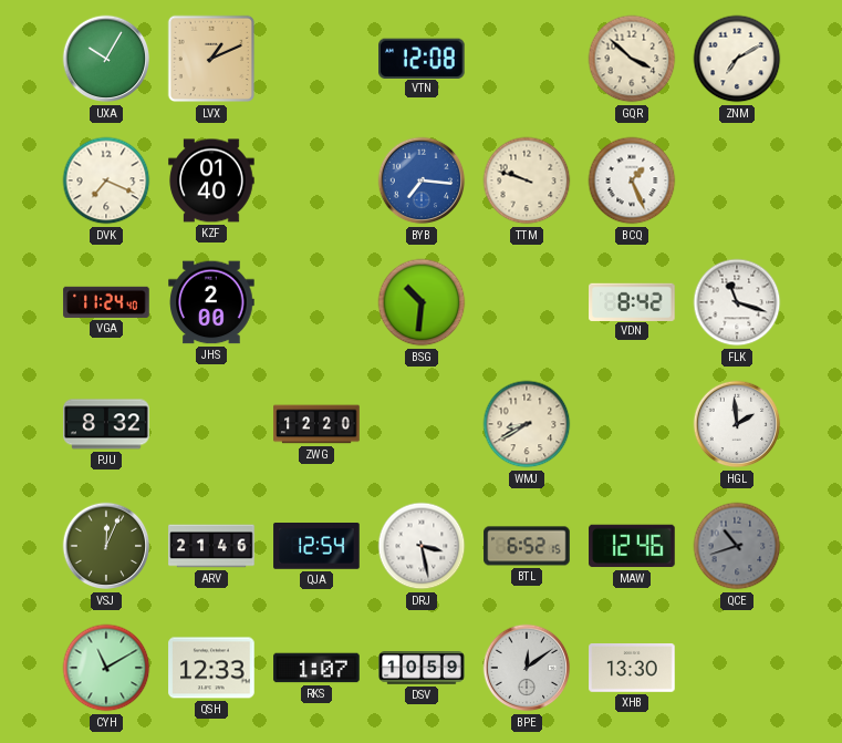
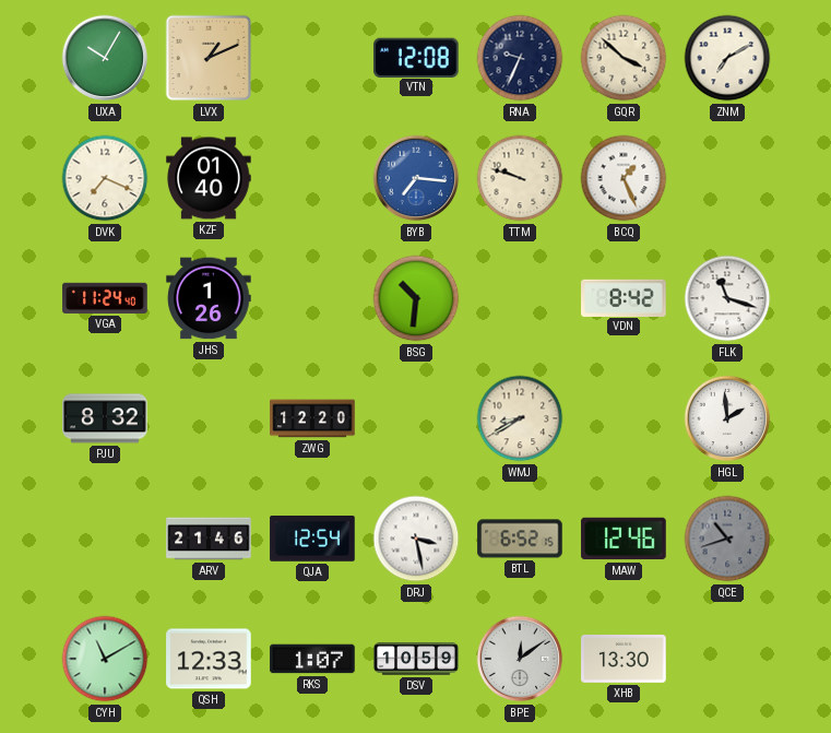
RNA: none -> 9:34 (520, 58)
JHS: 2:00 -> 1:26 (209, 298)
VSJ: 12:04 -> none (106, 546)
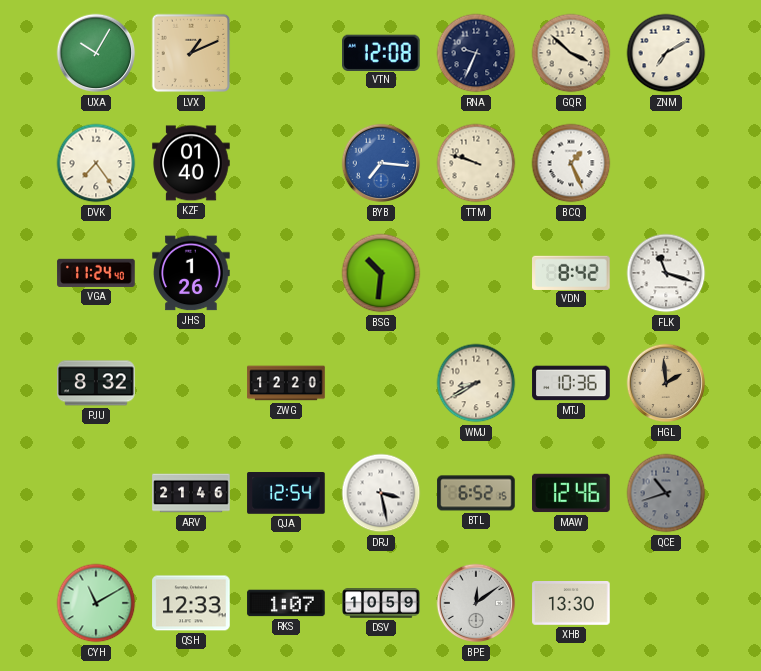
DVK: 7:19 -> 7:24 (96, 163)
MTJ: none -> 10:36 (571, 383)
HGL dial: white -> champagne (666, 383)
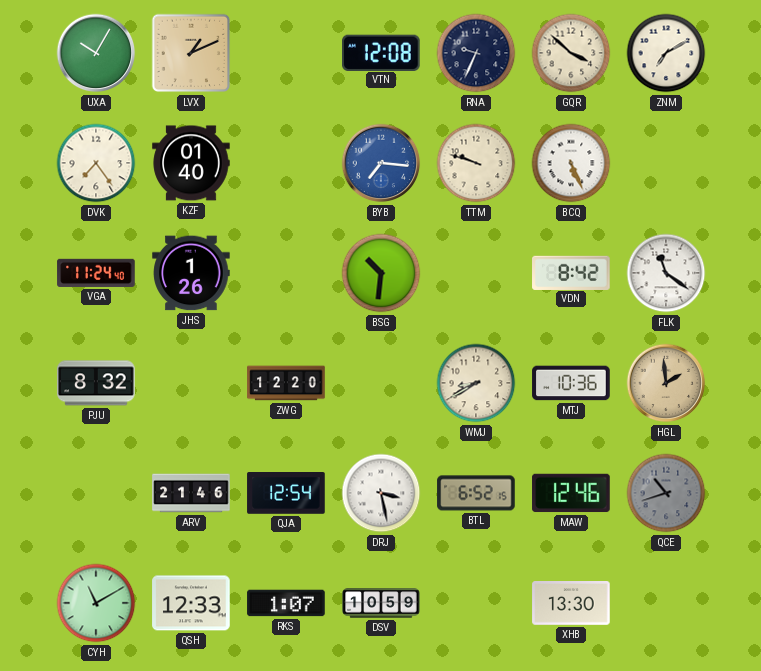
BCQ: 1:26 -> 5:26 (571, 163)
FLK: 11:18 -> 11:21 (666, 273)
BPE: 12:09 -> none (476, 603)
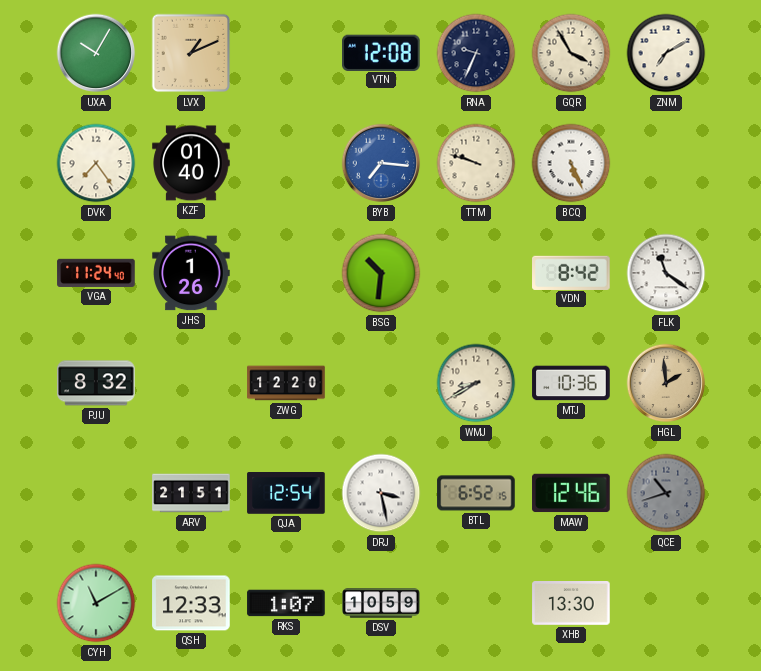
GQR: 3:52 -> 3:55 (571, 53)
ARV: 21:46 -> 21:51 (191, 493)
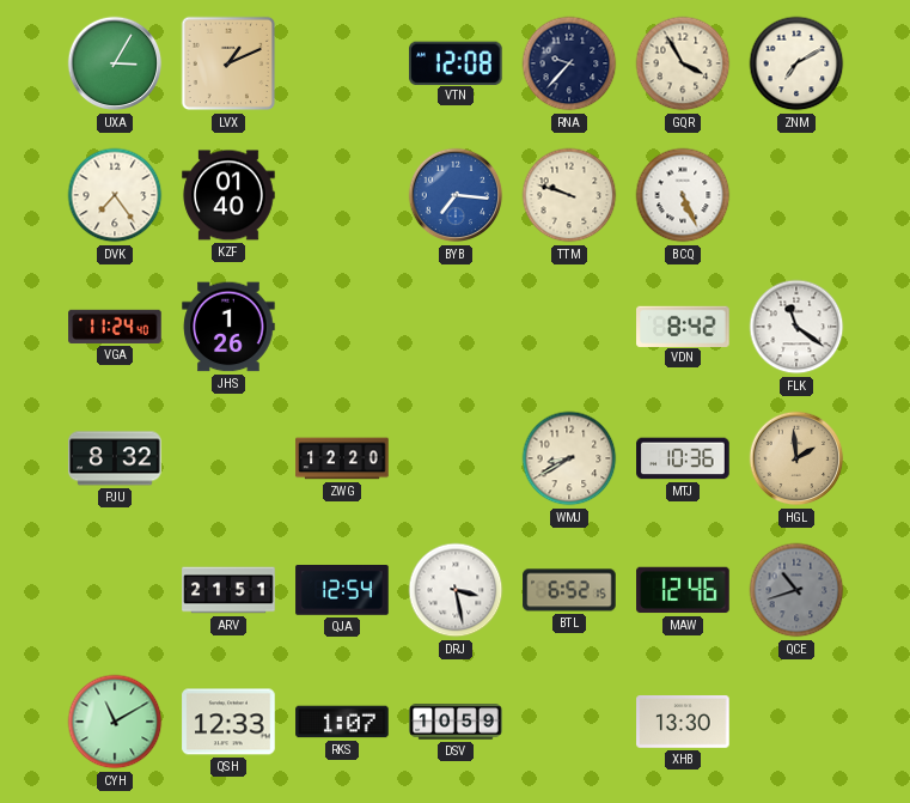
UXA: 10:05 -> 3:05 (115, 63)
RNA: 9:34 -> 9:37 (569, 63)
BSG: 10:31 -> none (381, 273)
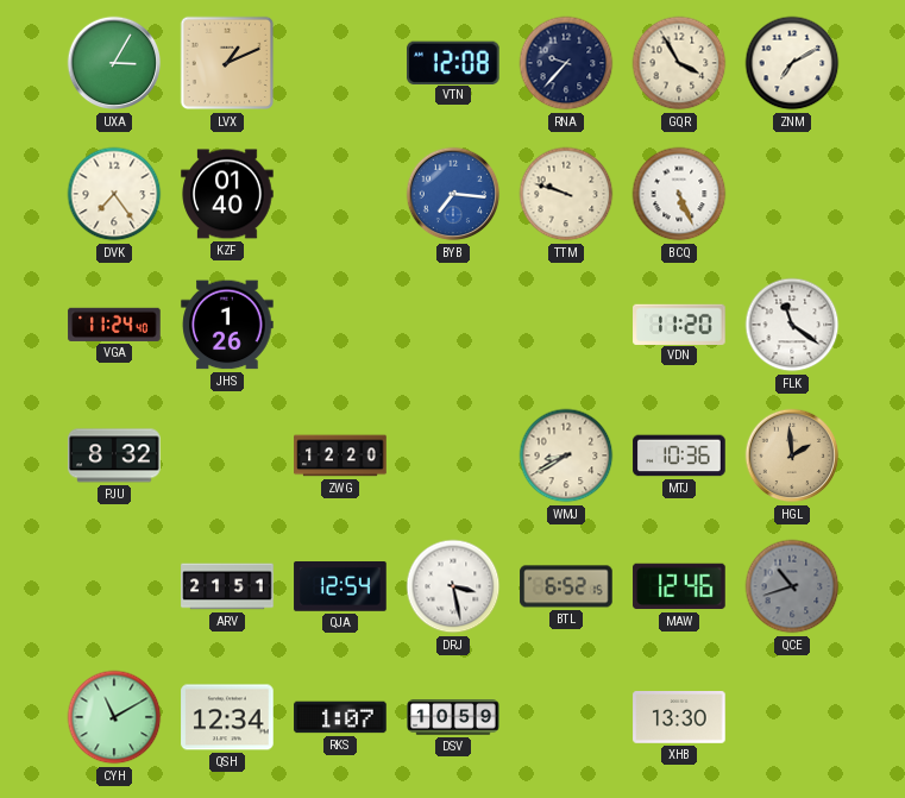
VDN: 8:42 -> 11:20 (679, 323)
QSH: 12:33 -> 12:34 (227, 717)
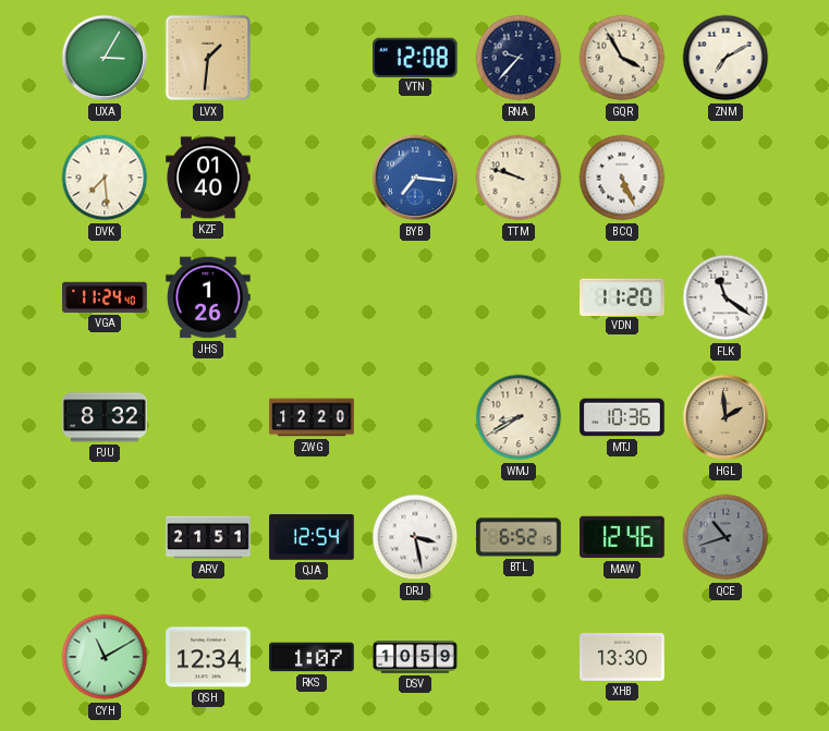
LVX: 1:11 -> 1:31 (208, 58)
DVK: 7:24 -> 7:29 (105, 178)
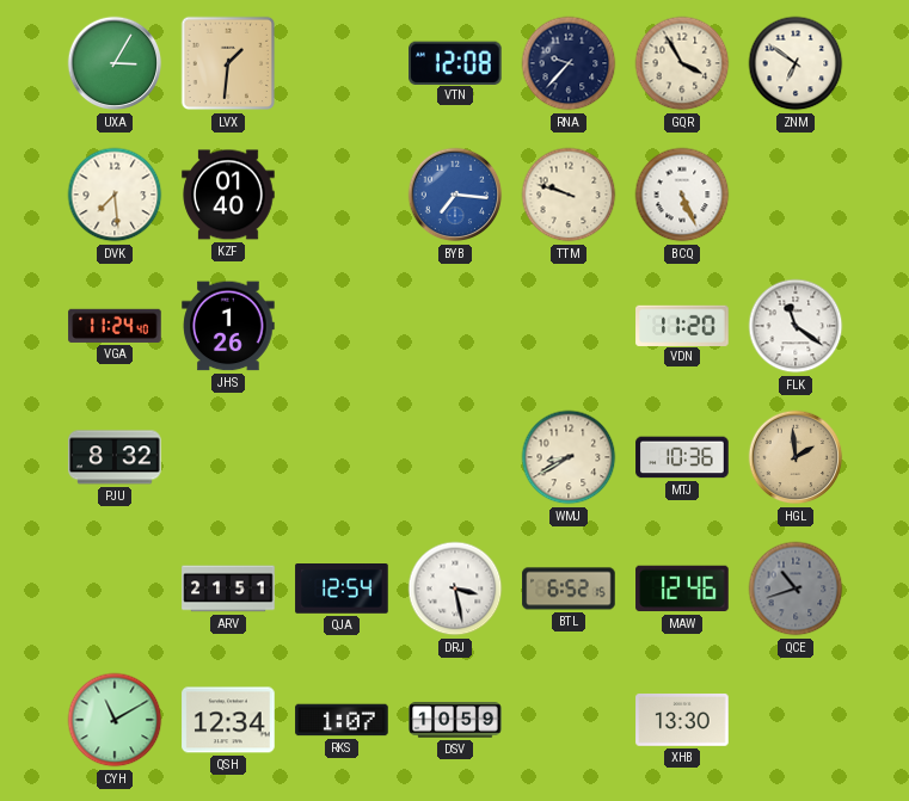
ZNM: 7:10 -> 6:51 (796, 63)
ZWG: 12:20 -> none (312, 417)
